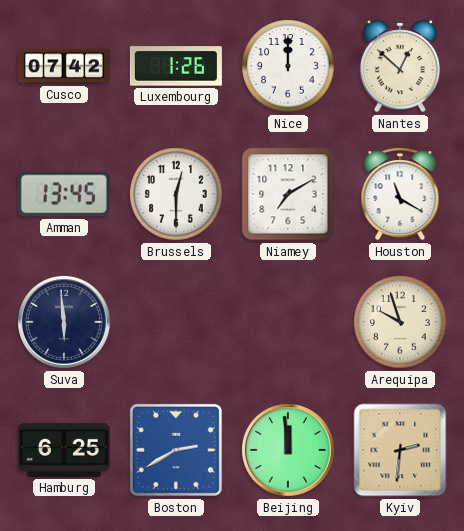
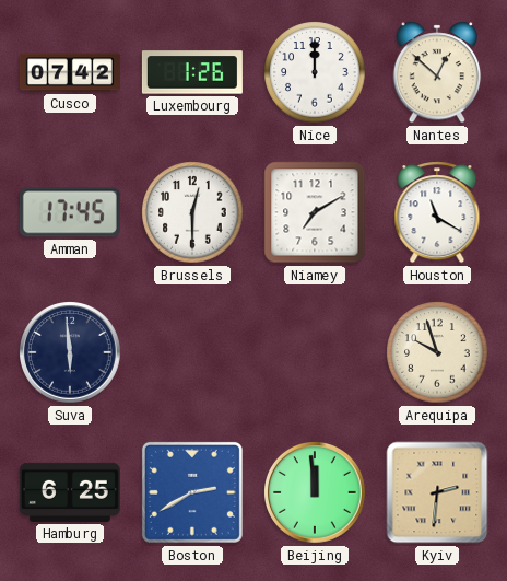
Amman: 13:45 -> 17:45 (70, 212)
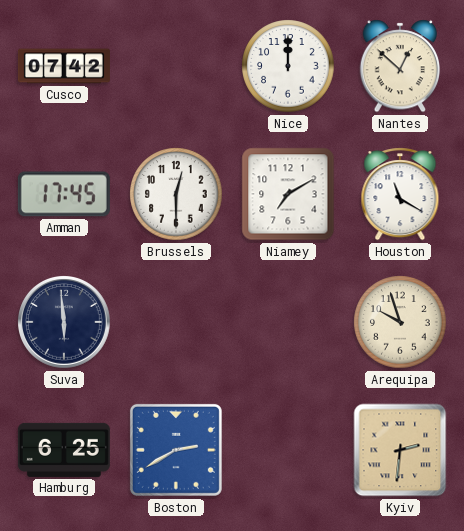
Luxembourg: 1:26 -> none (192, 72)
Beijing: 11:59 -> none (316, 493)
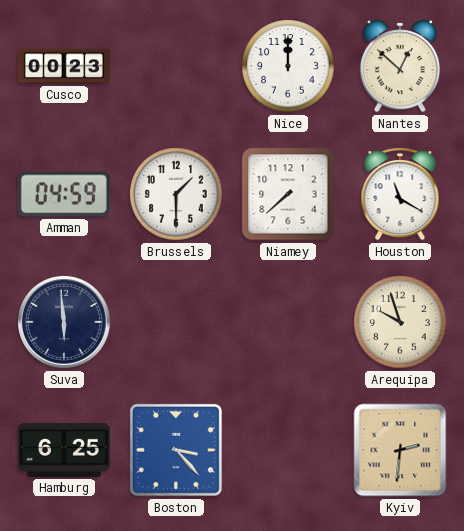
Cusco: 07:42 -> 00:23 (64, 66)
Amman: 17:45 -> 04:59 (64, 194)
Brussels: 12:30 -> 1:30 (176, 194)
Niamey: 7:10 -> 7:38 (288, 194)
Boston: 2:40 -> 3:23 (176, 450)
